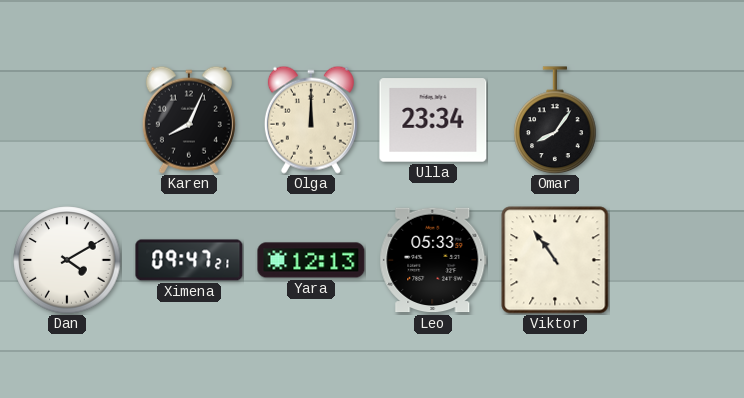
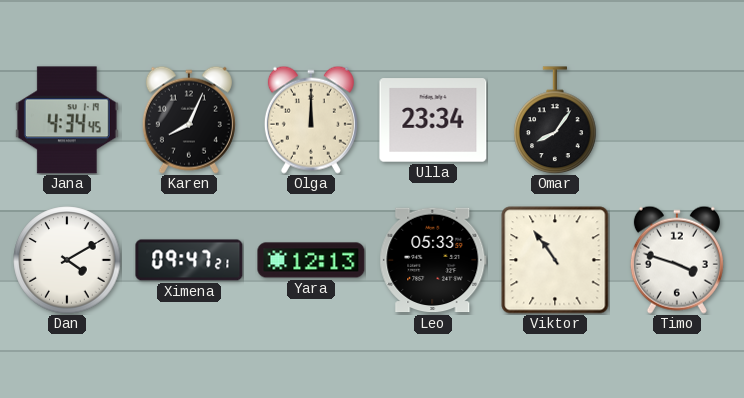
Jana: none -> 4:34 (67, 120)
Timo: none -> 3:48 (677, 260)
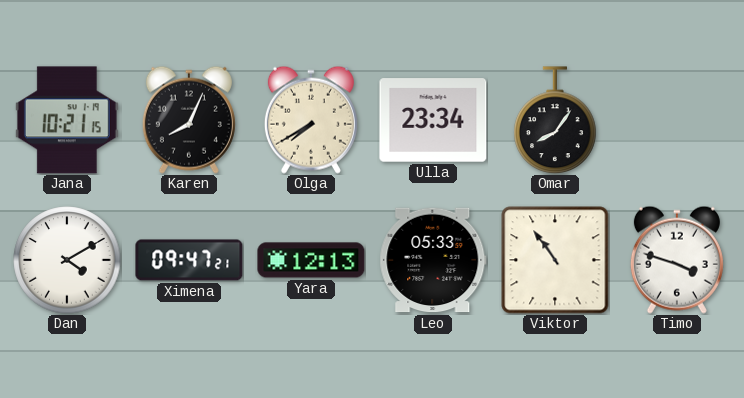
Jana: 4:34 -> 10:21 (67, 120)
Olga: 12:00 -> 7:40 (311, 120)
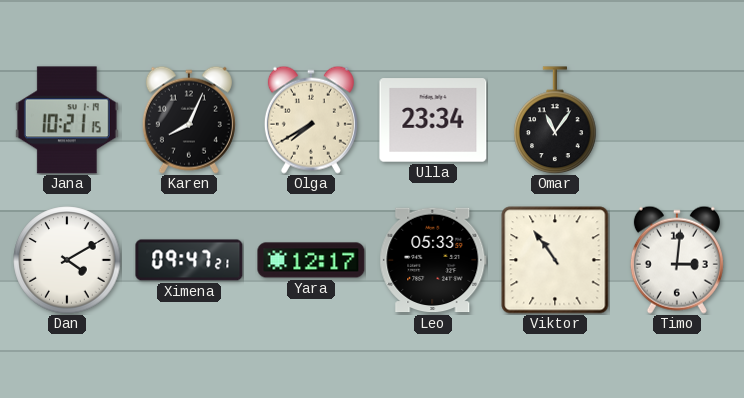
Omar: 8:06 -> 11:06 (555, 120)
Yara: 12:13 -> 12:17 (311, 260)
Timo: 3:48 -> 3:01 (677, 260)
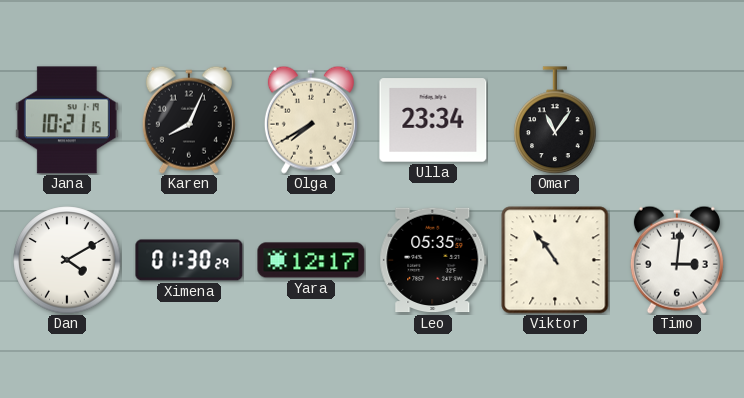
Ximena: 09:47 -> 01:30 (189, 260)
Leo: 05:33 -> 05:35 (433, 260)
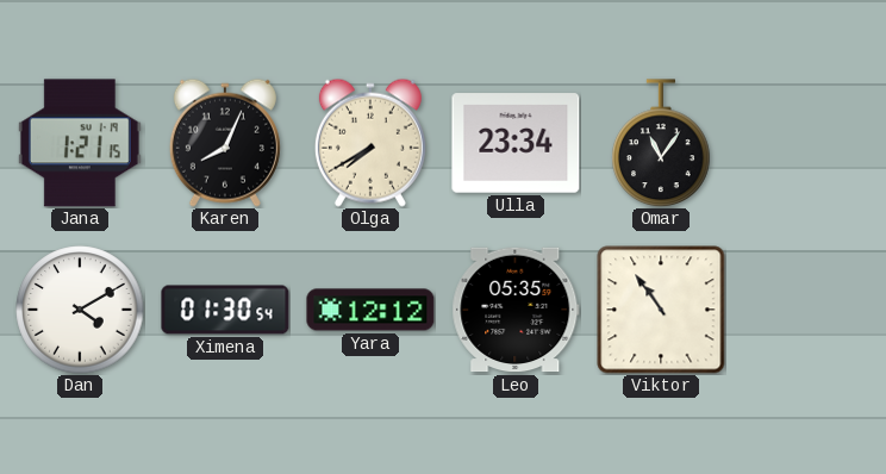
Jana: 10:21 -> 1:21 (80, 143)
Ximena: 01:30:29 -> 01:30:54 (225, 310)
Yara: 12:17 -> 12:12 (370, 310)
Timo: 3:01 -> none (677, 260)
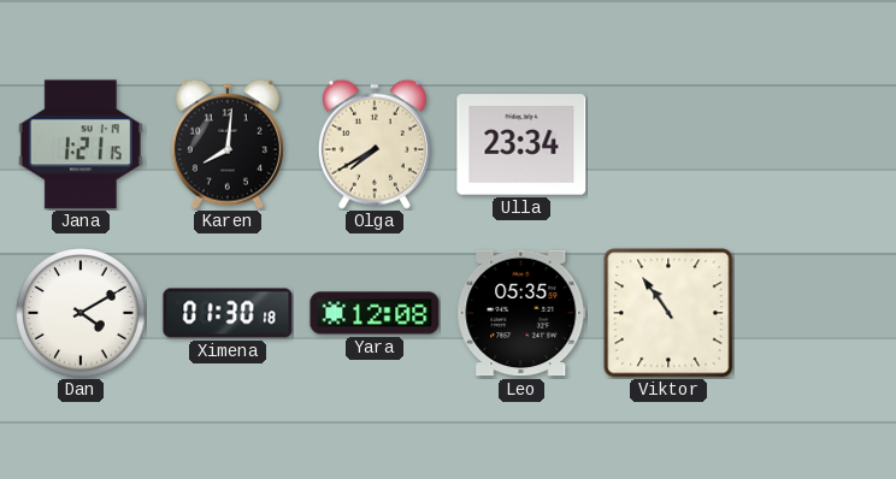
Karen: 8:04 -> 8:01 (228, 144)
Omar: 11:06 -> none (661, 143)
Ximena: 01:30:54 -> 01:30:18 (228, 313)
Yara: 12:12 -> 12:08 (375, 313)
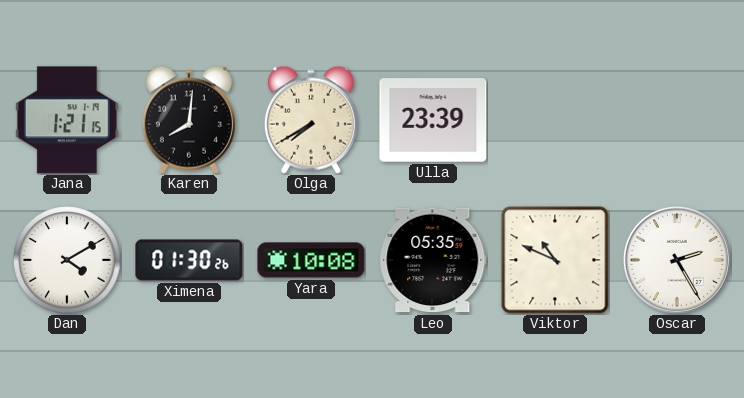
Ulla: 23:34 -> 23:39 (433, 120)
Ximena: 01:30:18 -> 01:30:26 (189, 260)
Yara: 12:08 -> 10:08 (311, 260)
Viktor: 10:54 -> 10:49 (555, 260)
Oscar: none -> 2:25 (677, 260)
